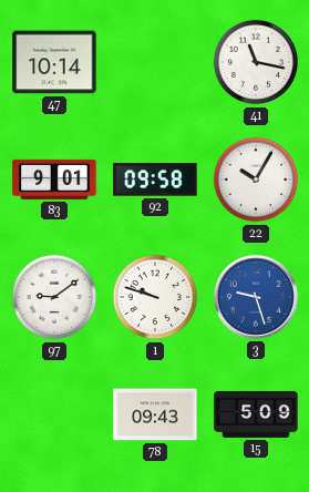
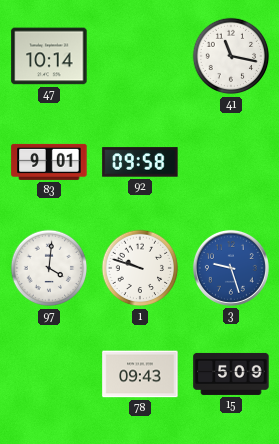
22: 10:05 -> none (256, 180)
97: 9:09 -> 4:01 (49, 268)
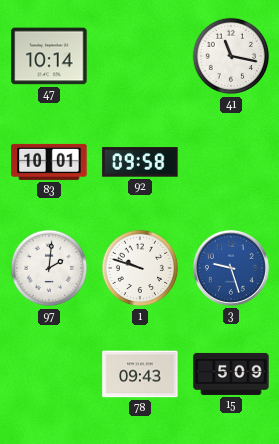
83: 9:01 -> 10:01 (49, 162)
97: 4:01 -> 2:01 (49, 268)
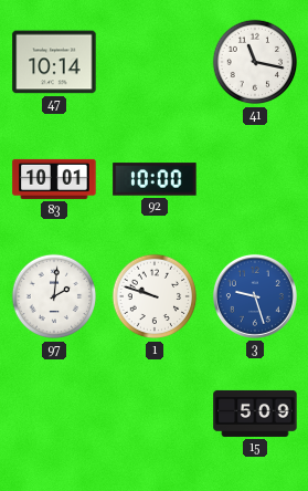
92: 09:58 -> 10:00 (155, 179)
78: 09:43 -> none (140, 374)
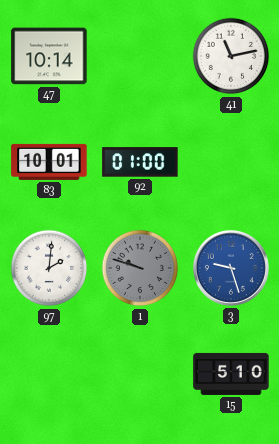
41: 11:17 -> 11:13 (231, 56)
92: 10:00 -> 01:00 (140, 162)
1 dial: white -> grey (140, 268)
15: 5:09 -> 5:10 (231, 374)
